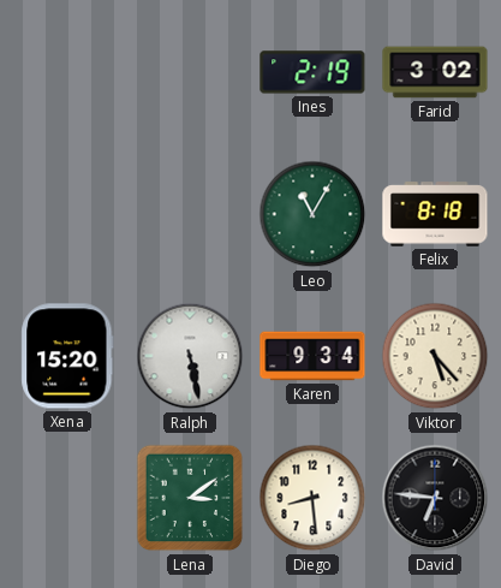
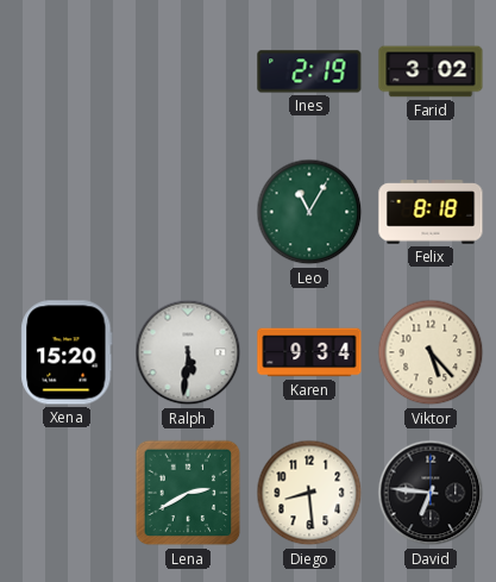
Ralph: 5:28 -> 5:31 (188, 352)
Lena: 3:09 -> 2:40 (188, 493)
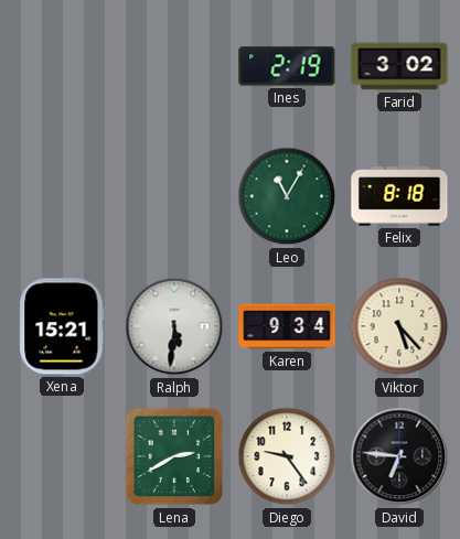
Xena: 15:20 -> 15:21 (62, 326)
Diego: 8:29 -> 9:24 (287, 456)
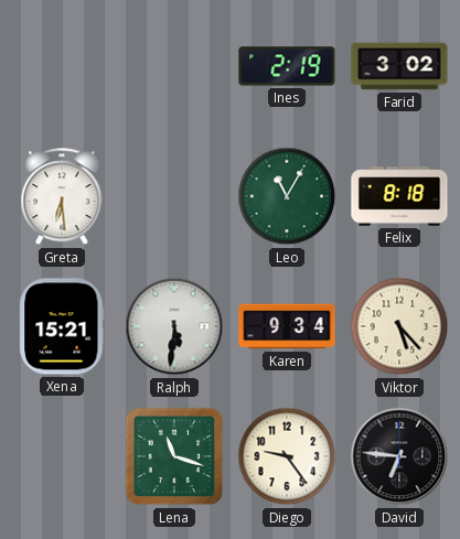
Greta: none -> 6:29 (62, 197)
Lena: 2:40 -> 11:18 (174, 456)
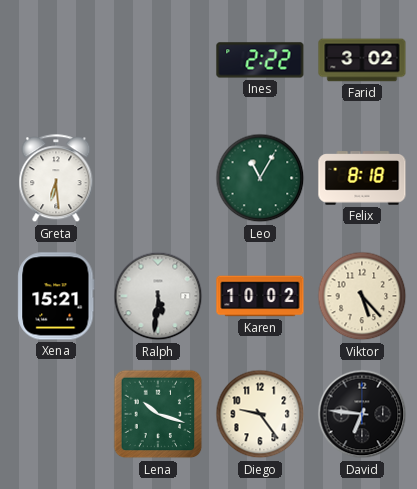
Ines: 2:19 -> 2:22 (260, 60)
Karen: 9:34 -> 10:02 (260, 296)
Lena: 11:18 -> 10:18 (158, 414)
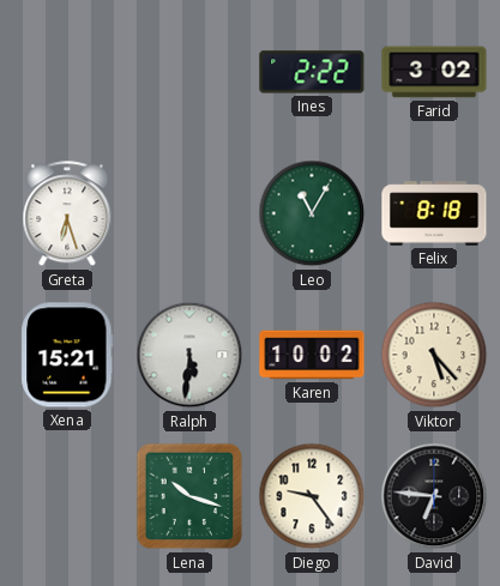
Greta: 6:29 -> 6:27 (67, 215)
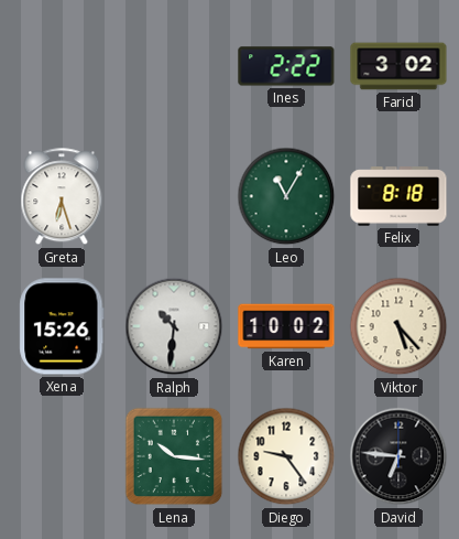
Xena: 15:21 -> 15:26 (62, 326)
Ralph: 5:31 -> 10:31 (174, 326)
Lena: 10:18 -> 10:16 (174, 456)
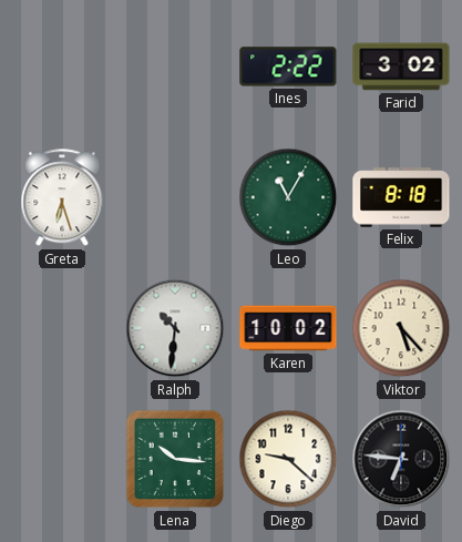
Xena: 15:26 -> none (62, 326)
Diego: 9:24 -> 9:22 (288, 459)
